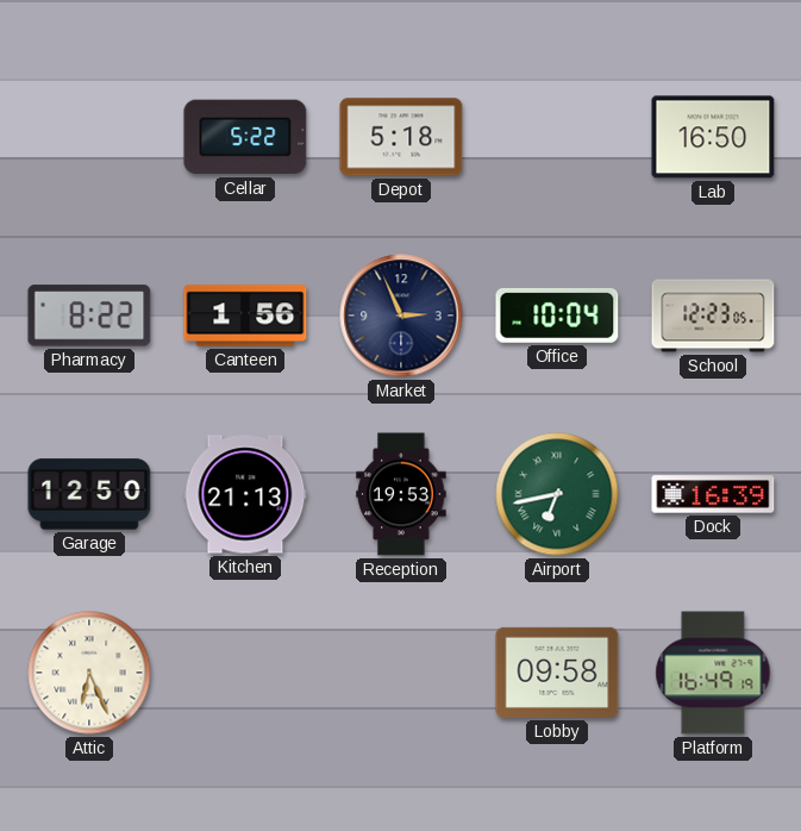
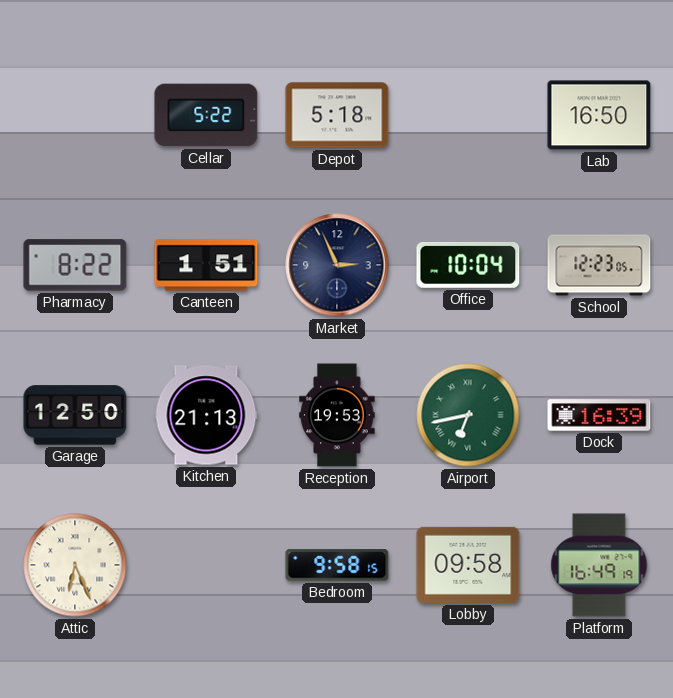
Canteen: 1:56 -> 1:51 (206, 265)
Bedroom: none -> 9:58 (337, 565)
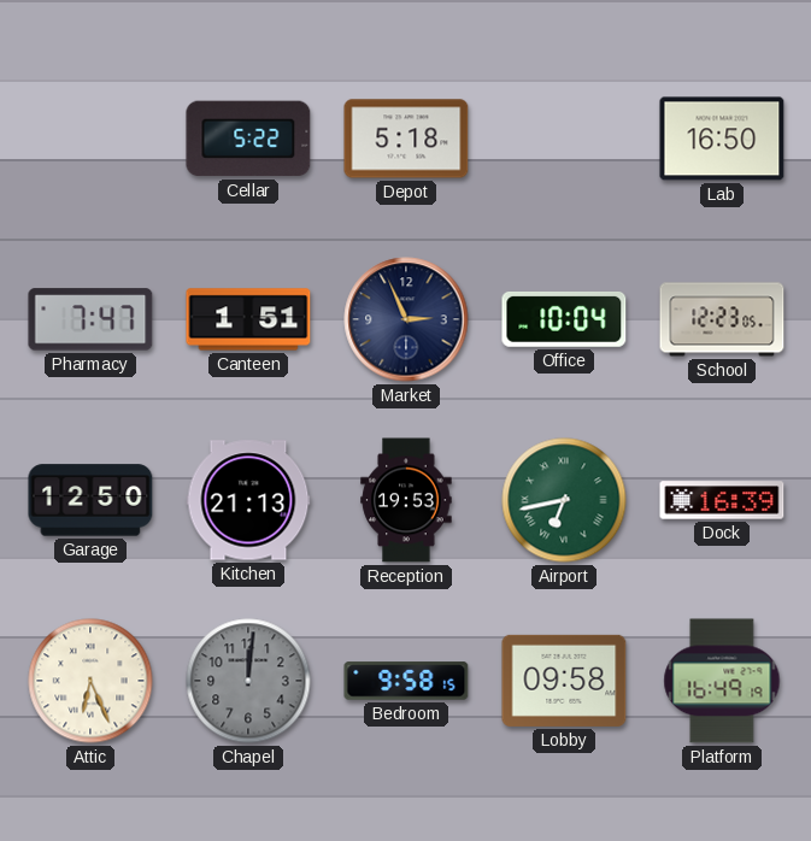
Pharmacy: 8:22 -> 7:47 (90, 319)
Chapel: none -> 12:01 (248, 681)
